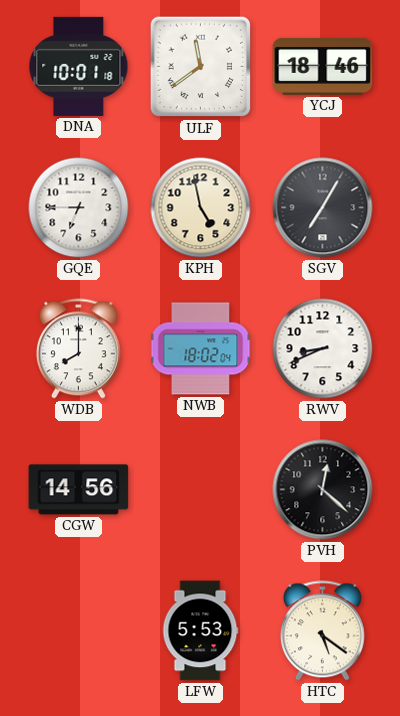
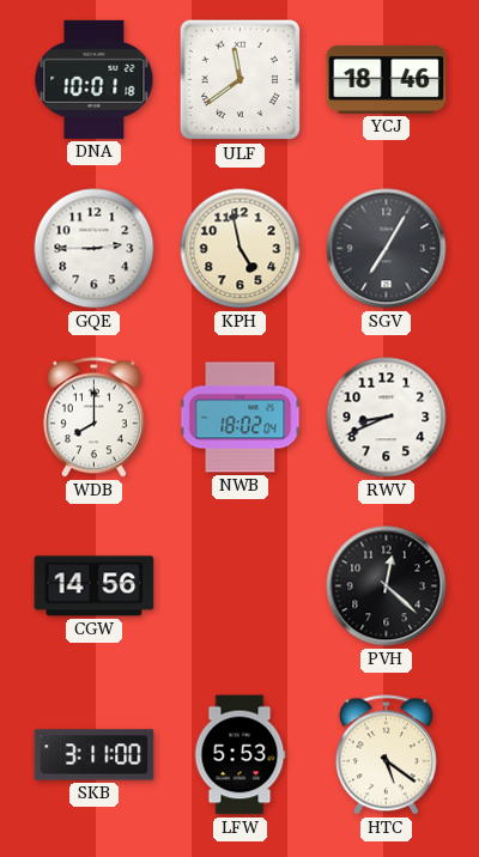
GQE: 6:45 -> 2:45 (95, 249)
SKB: none -> 3:11 (95, 755)
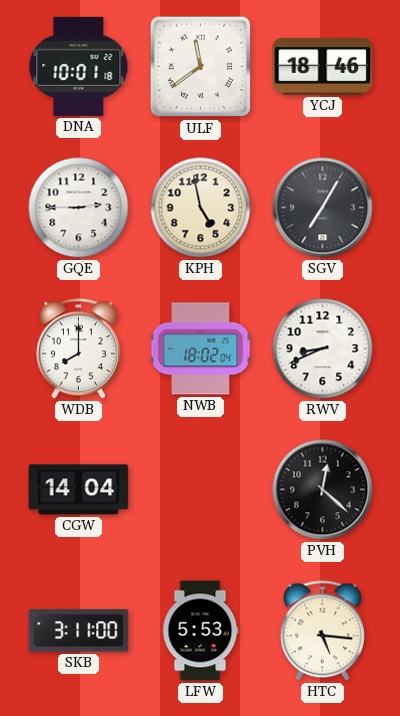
CGW: 14:56 -> 14:04 (79, 490)
HTC: 5:21 -> 5:16 (322, 631)
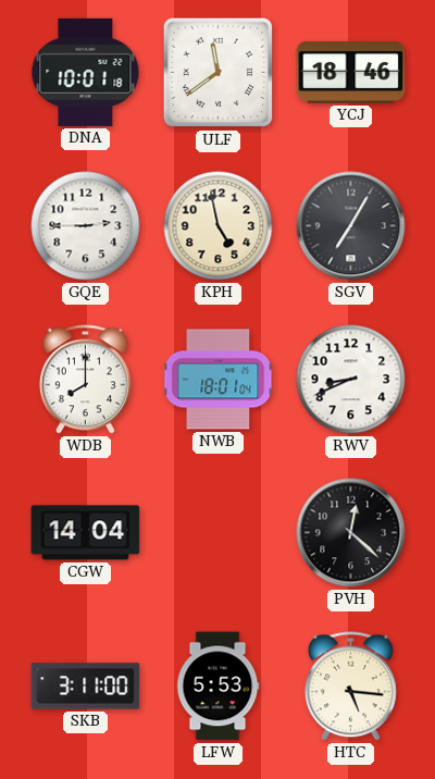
NWB: 18:02 -> 18:01 (219, 380)
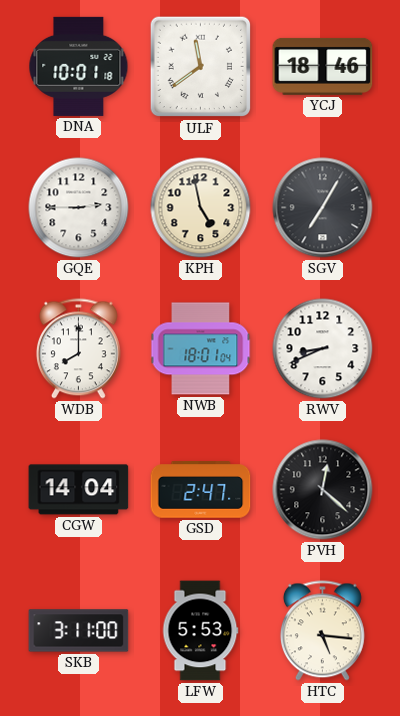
GSD: none -> 2:47 (201, 490)
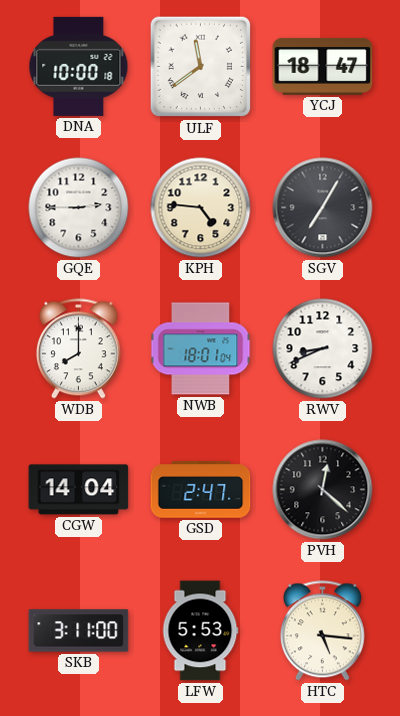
DNA: 10:01 -> 10:00 (79, 66)
YCJ: 18:46 -> 18:47 (323, 66)
KPH: 4:58 -> 4:46 (201, 208)
